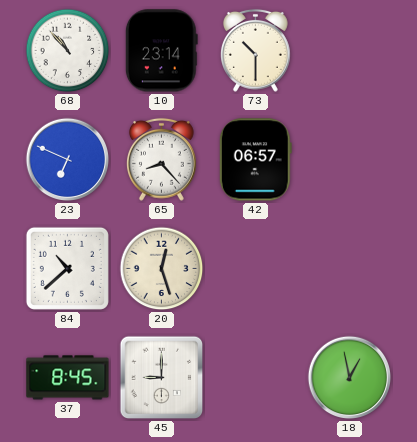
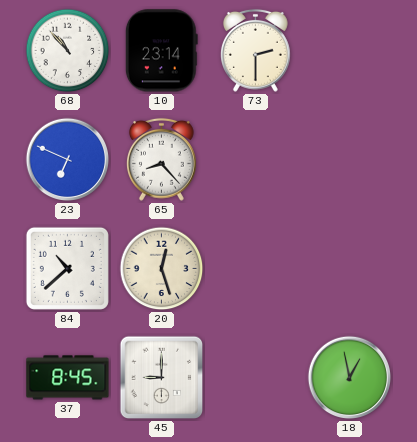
73: 10:30 -> 2:30 (255, 50)
42: 06:57 -> none (255, 160)
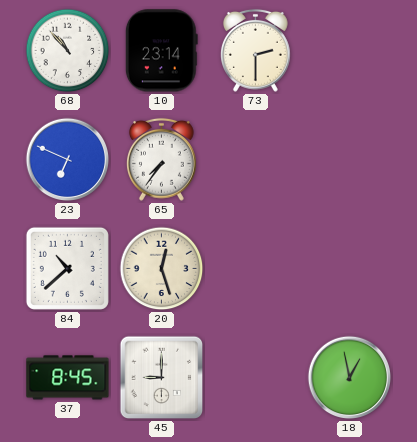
65: 8:23 -> 7:36 (161, 159)
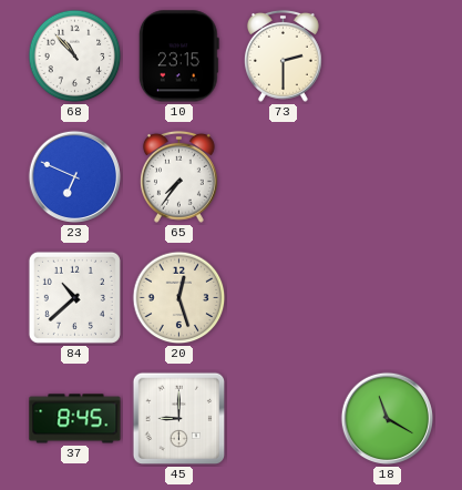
10: 23:14 -> 23:15 (178, 57)
18: 12:58 -> 11:20 (388, 419)
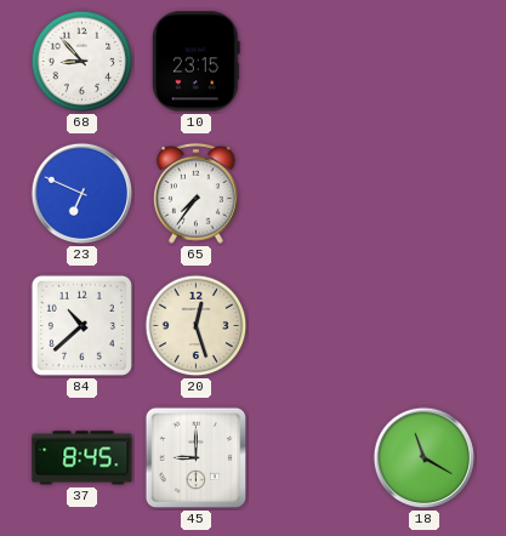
68: 10:53 -> 8:53 (83, 62)
73: 2:30 -> none (283, 55)
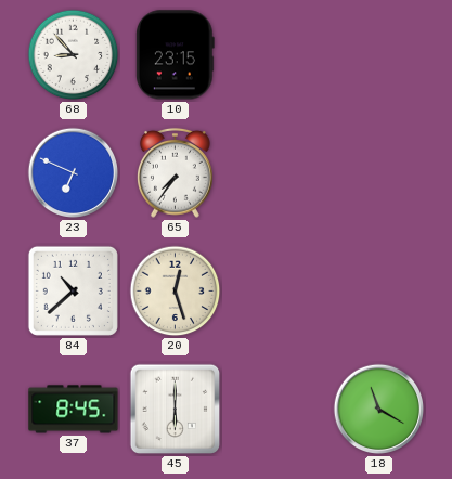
45: 9:00 -> 6:00 (176, 410)
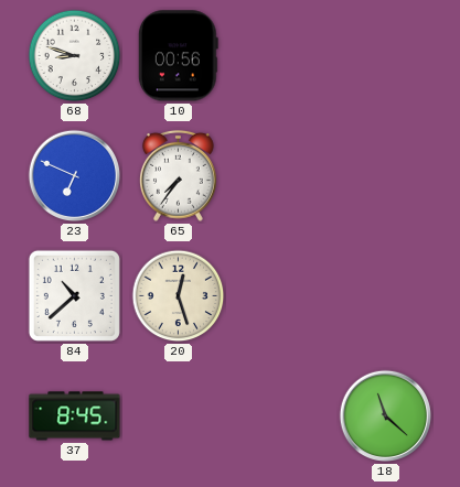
68: 8:53 -> 8:48 (75, 56)
10: 23:15 -> 00:56 (178, 56)
45: 6:00 -> none (176, 410)
18: 11:20 -> 11:22 (386, 416)
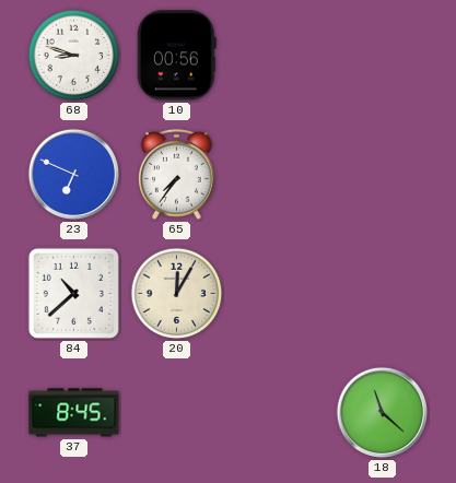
20: 12:27 -> 12:05 (177, 294)
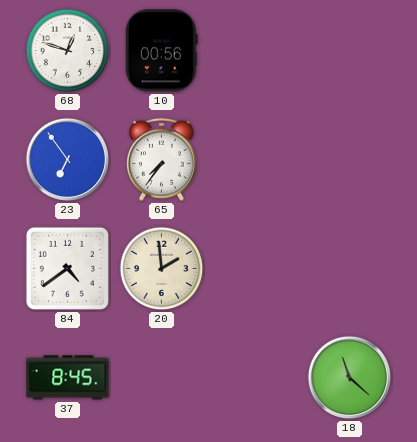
68: 8:48 -> 12:48 (68, 51)
23: 6:49 -> 6:54 (68, 160)
84: 10:38 -> 4:39 (67, 268)
20: 12:05 -> 1:59 (162, 269)
